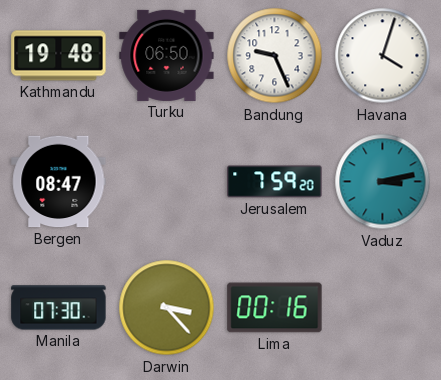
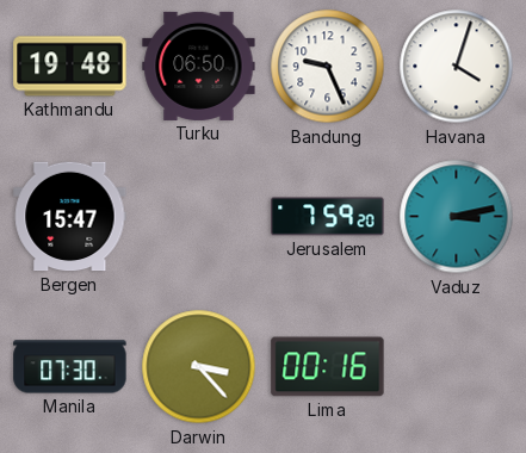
Bergen: 08:47 -> 15:47 (70, 217)
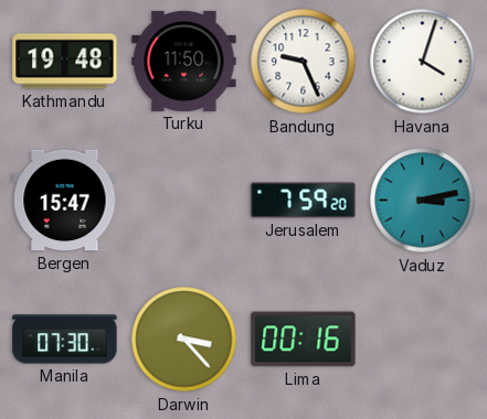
Turku: 06:50 -> 11:50 (184, 61)
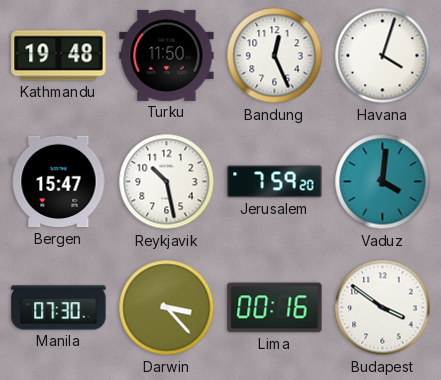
Bandung: 9:26 -> 12:26 (275, 56)
Reykjavik: none -> 10:28 (167, 182)
Vaduz: 3:13 -> 4:01 (383, 182)
Budapest: none -> 3:51 (383, 308)
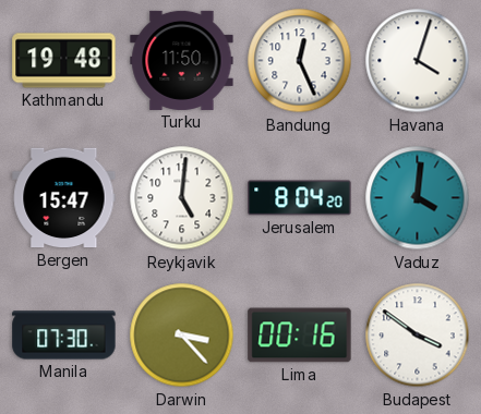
Reykjavik: 10:28 -> 5:01 (182, 198)
Jerusalem: 7:59 -> 8:04 (300, 198)
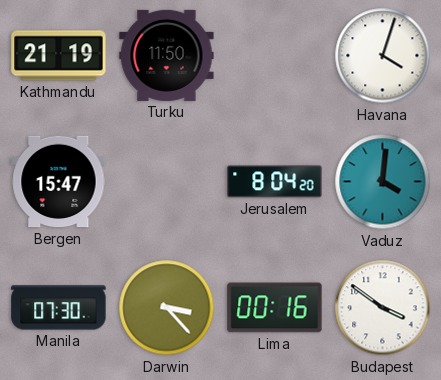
Kathmandu: 19:48 -> 21:19 (59, 56)
Bandung: 12:26 -> none (300, 61)
Reykjavik: 5:01 -> none (182, 198)
